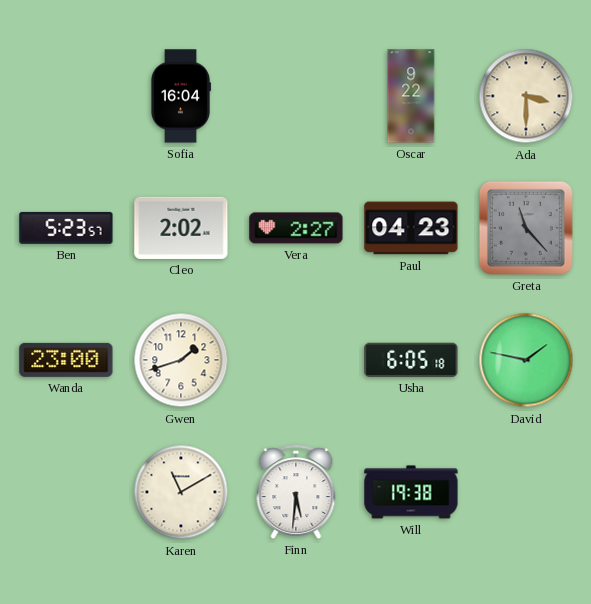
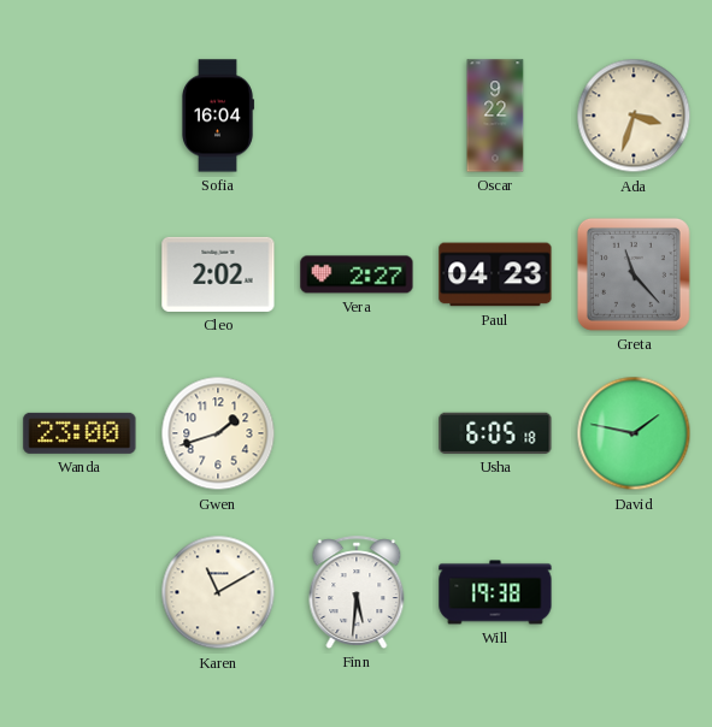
Ada: 3:30 -> 3:33 (634, 116)
Ben: 5:23 -> none (66, 228)
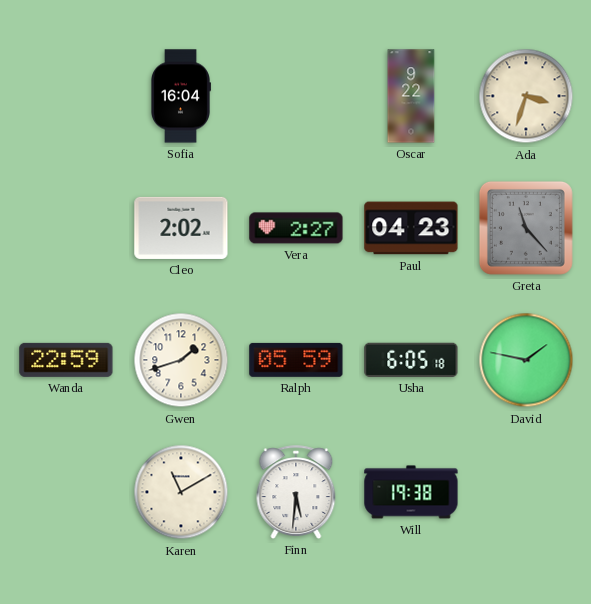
Wanda: 23:00 -> 22:59 (66, 360)
Ralph: none -> 05:59 (296, 360)
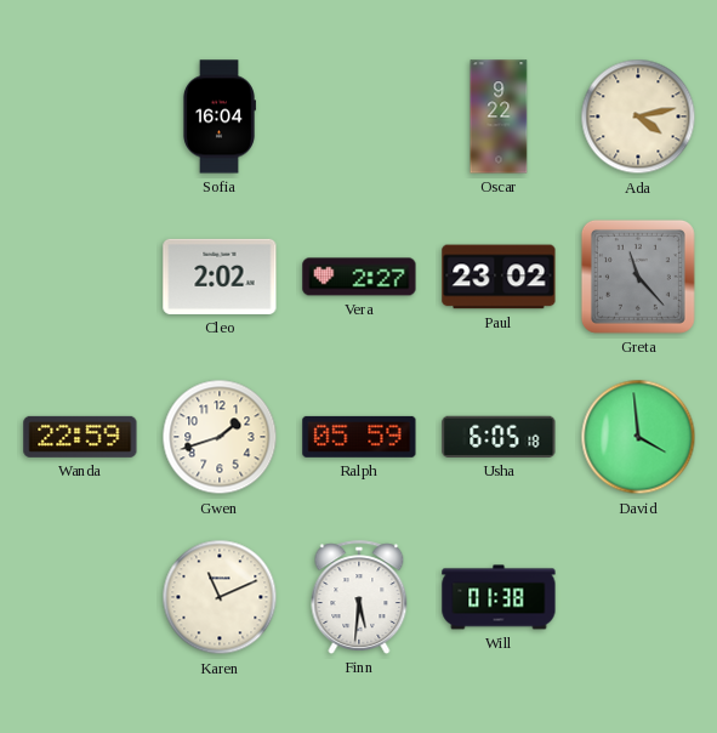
Ada: 3:33 -> 4:13 (638, 117)
Paul: 04:23 -> 23:02 (499, 277)
David: 1:47 -> 3:59 (638, 437)
Karen: 11:10 -> 11:11 (220, 597)
Will: 19:38 -> 01:38 (499, 597)
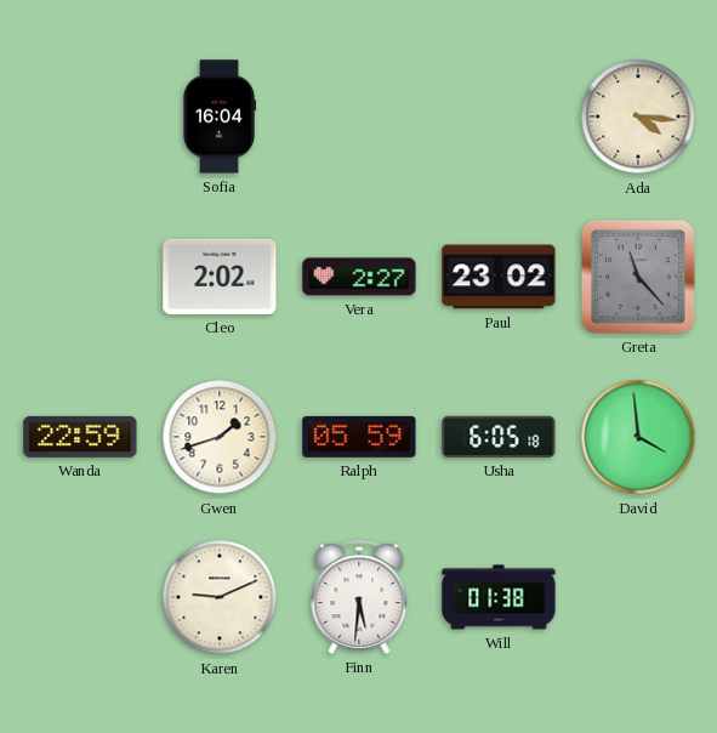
Oscar: 9:22 -> none (499, 117)
Ada: 4:13 -> 4:16 (638, 117)
Karen: 11:11 -> 9:11 (220, 597)
